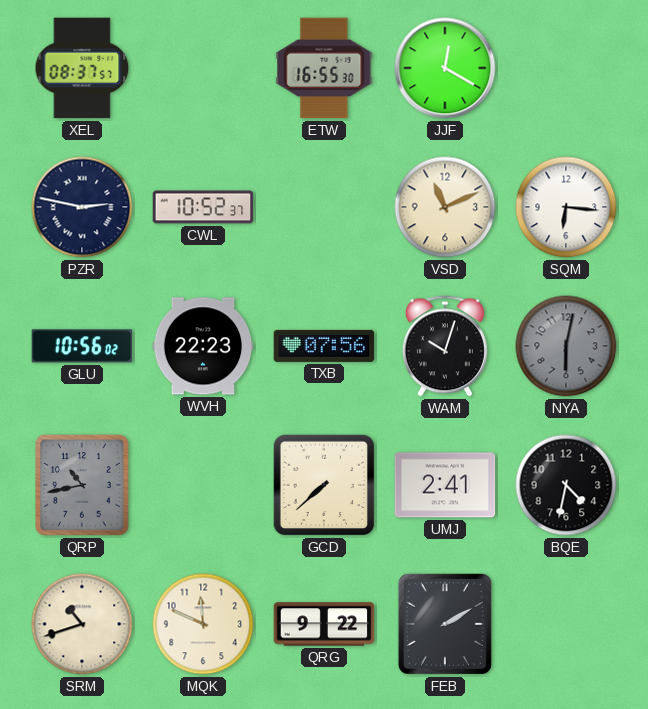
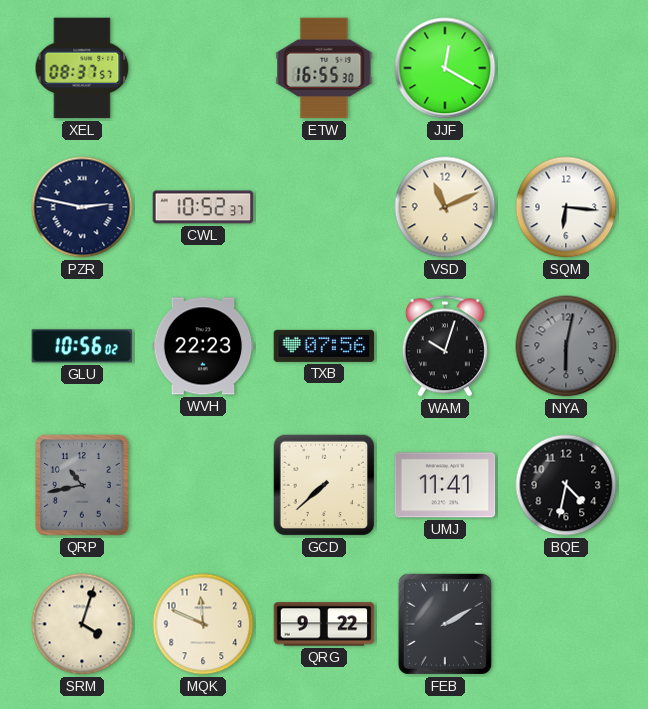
UMJ: 2:41 -> 11:41 (445, 485)
SRM: 10:42 -> 4:03 (82, 624)
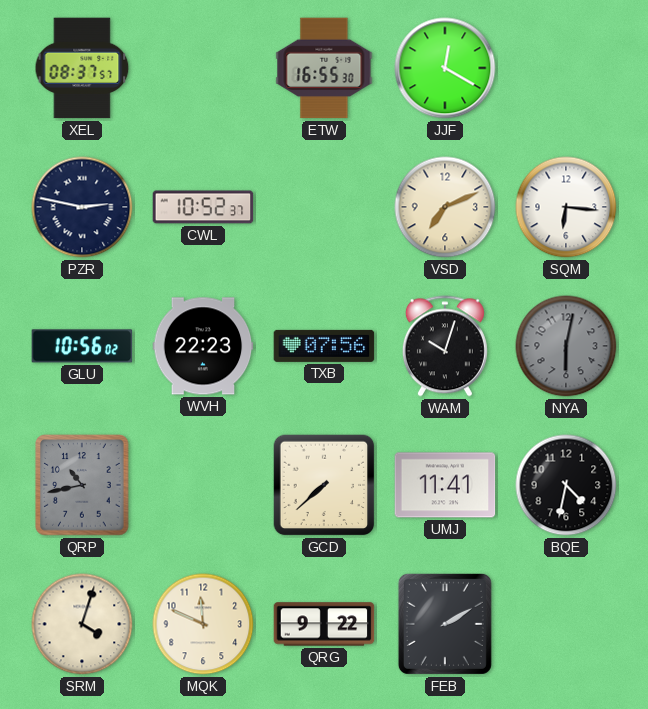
VSD: 11:11 -> 7:11 (445, 207)
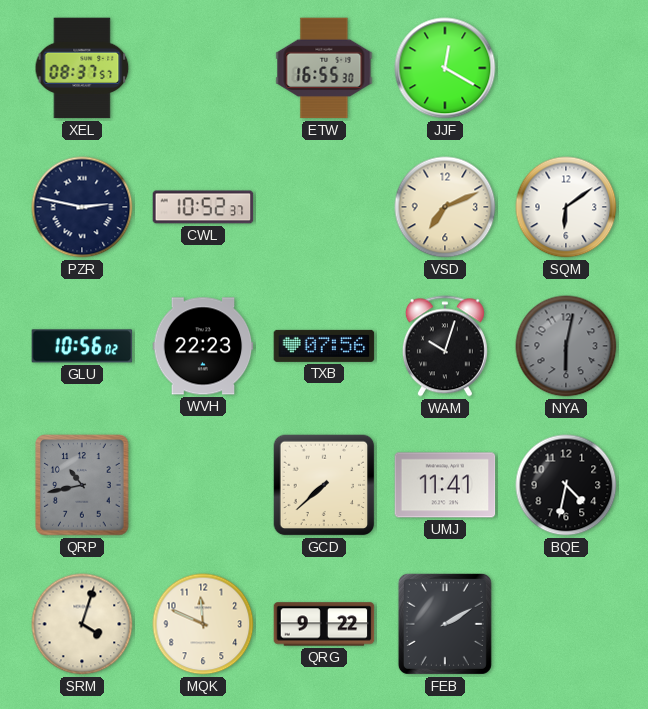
SQM: 6:16 -> 6:09 (566, 207)
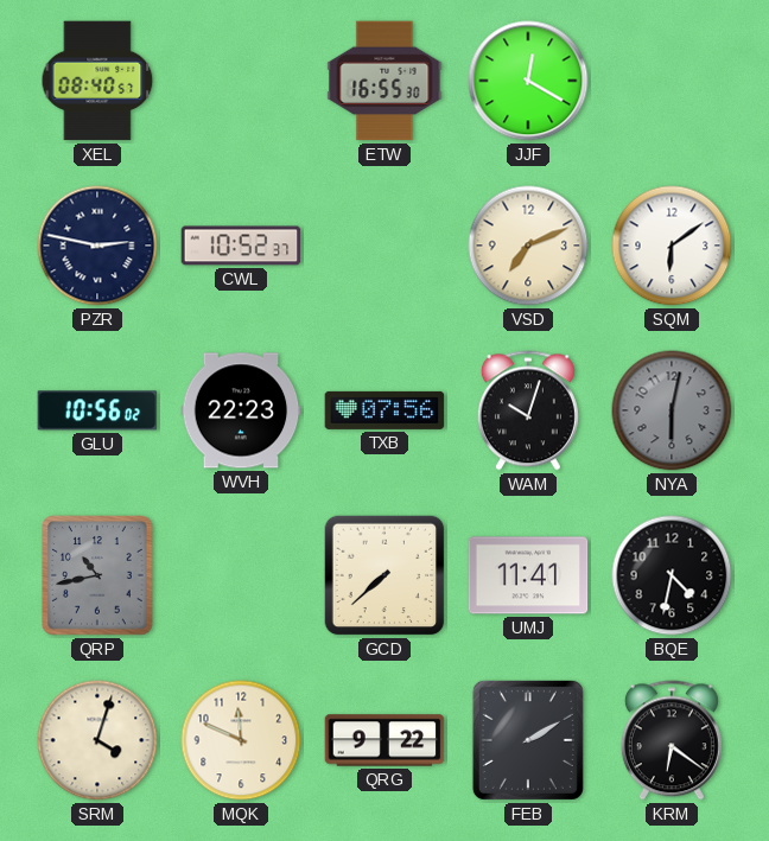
XEL: 08:37 -> 08:40 (97, 81)
KRM: none -> 6:21 (672, 740)
